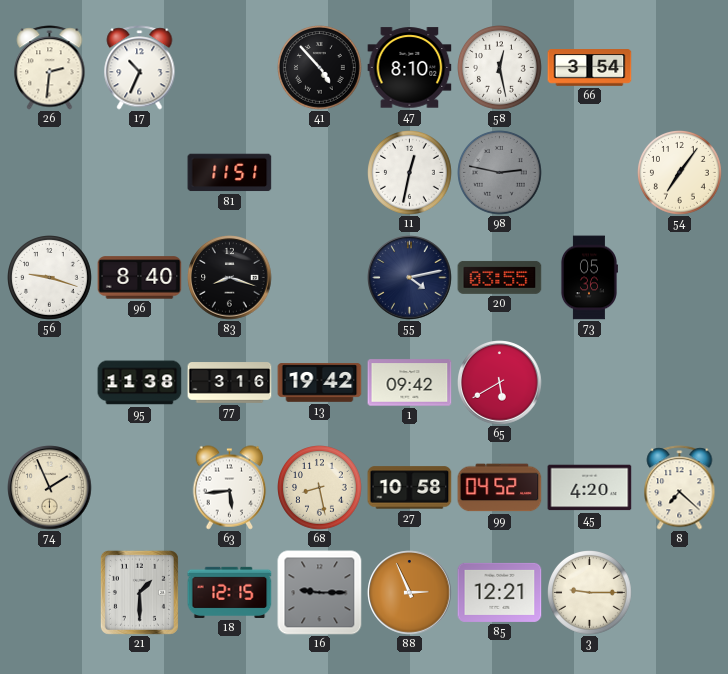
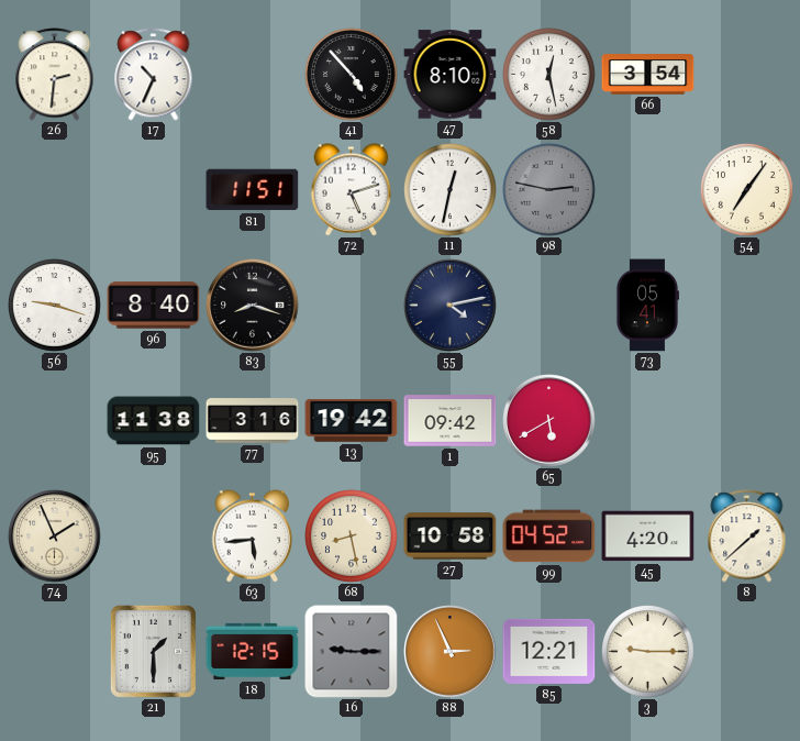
72: none -> 5:12 (352, 190)
20: 03:55 -> none (500, 277)
73: 05:36 -> 05:41 (647, 306)
8: 7:22 -> 1:38 (747, 537)
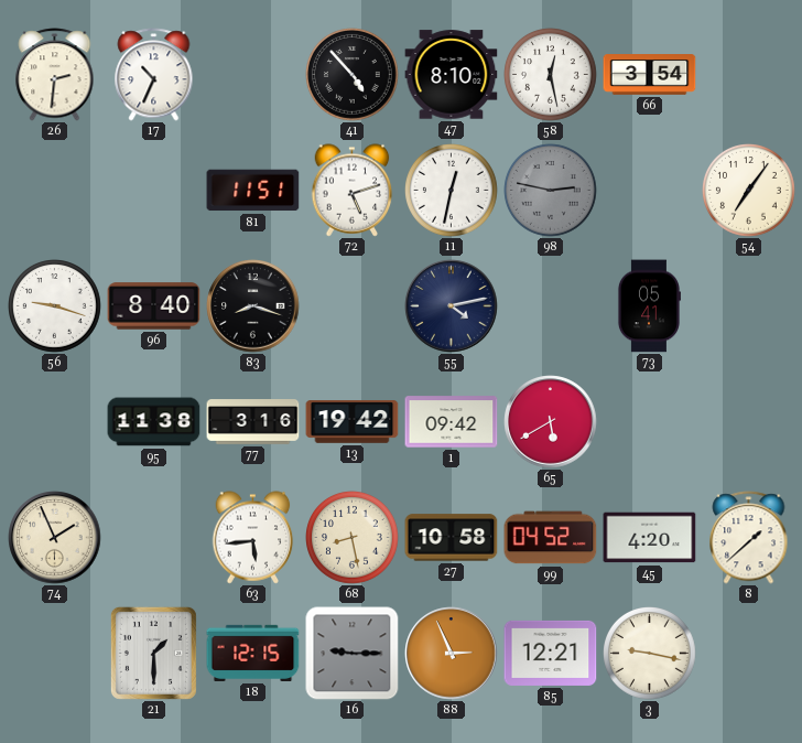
3: 9:15 -> 9:17 (650, 654)
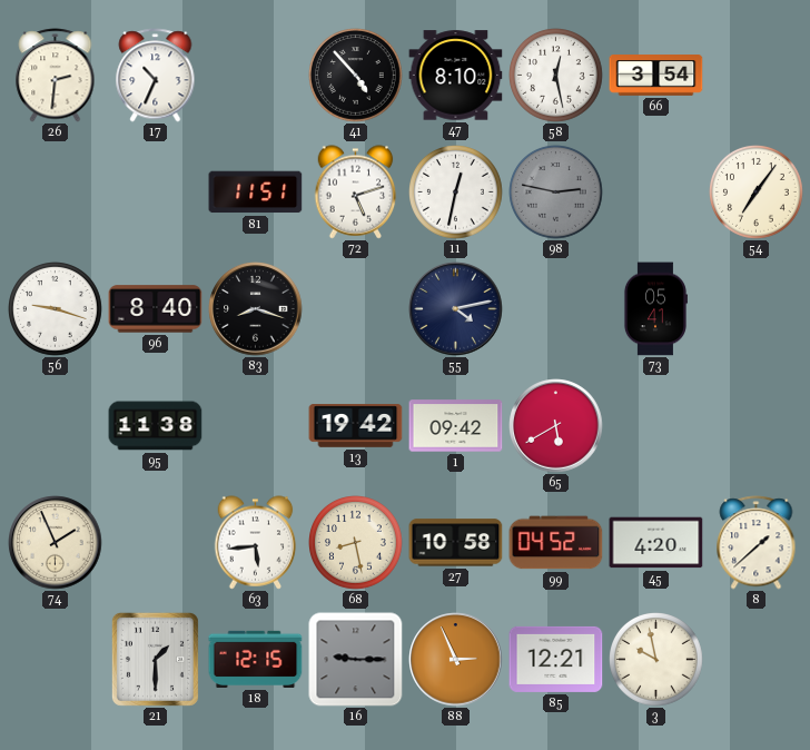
77: 3:16 -> none (253, 422)
3: 9:17 -> 9:58 (656, 660)
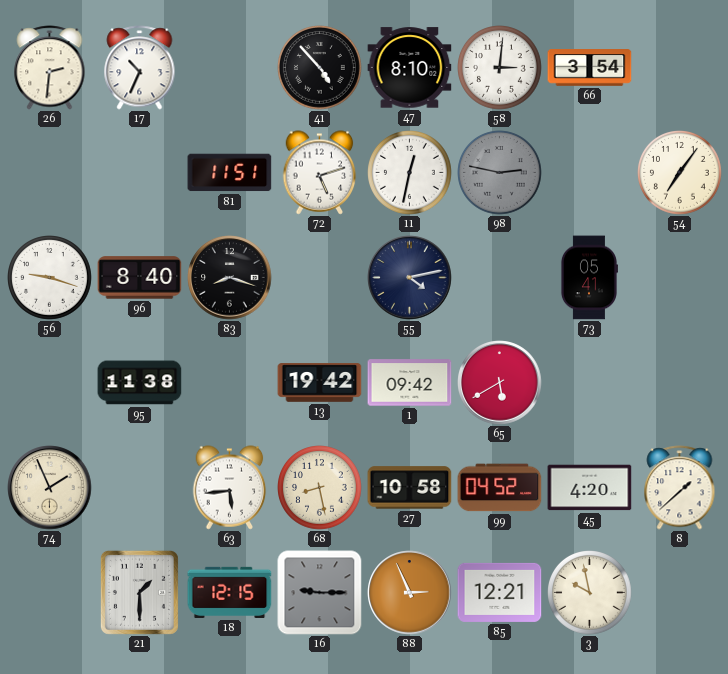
58: 12:28 -> 3:01 (500, 68)
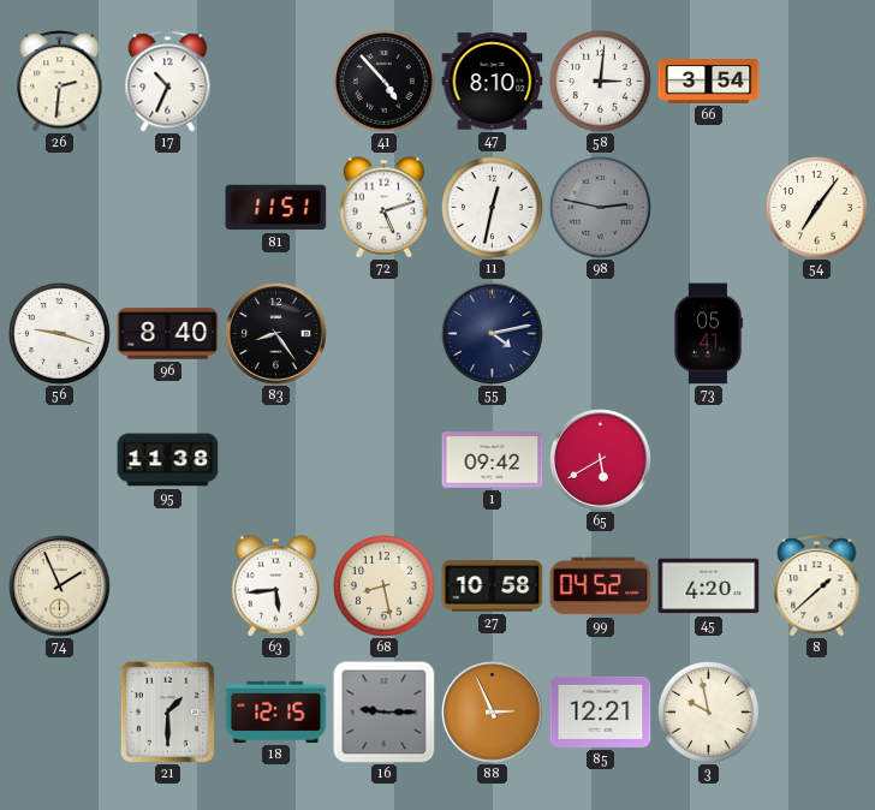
83: 8:18 -> 8:24 (276, 334)
13: 19:42 -> none (320, 383)
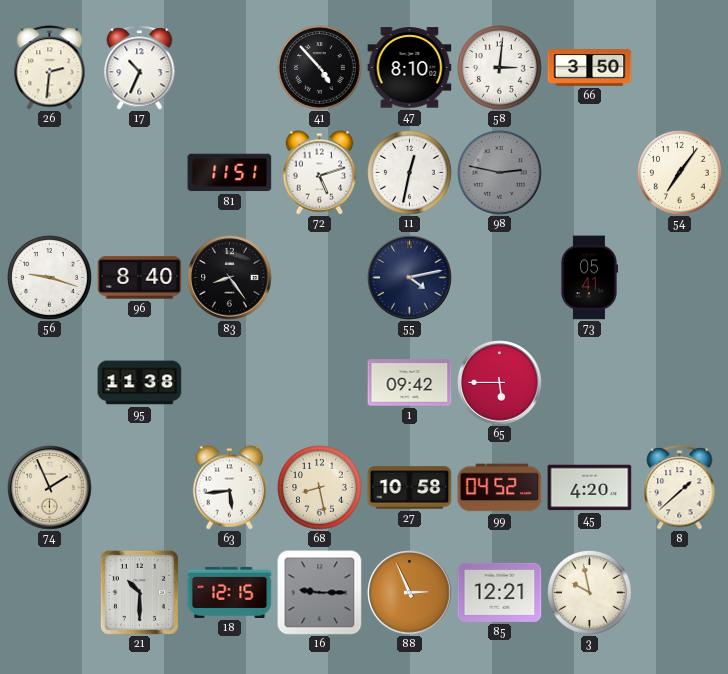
66: 3:54 -> 3:50 (590, 68)
65: 5:40 -> 5:45 (500, 383)
21: 1:30 -> 10:30 (139, 592)
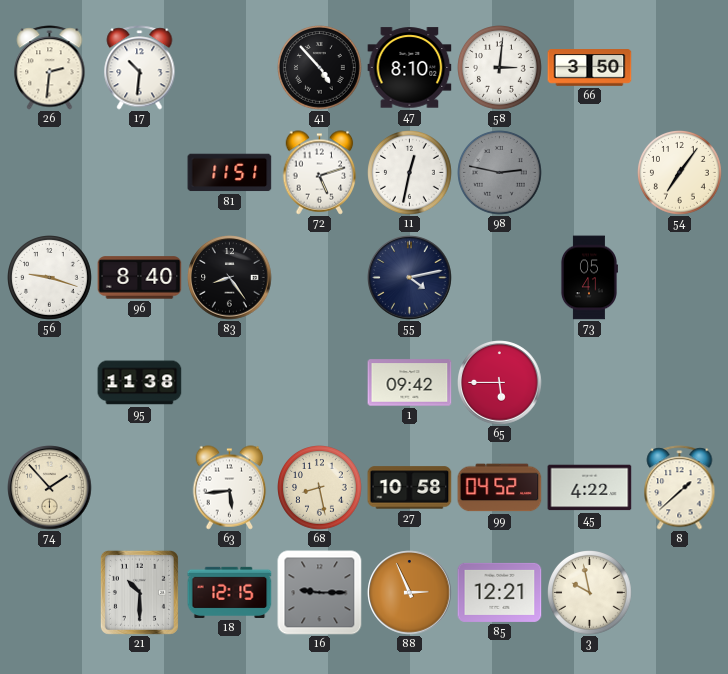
17: 10:34 -> 10:31 (140, 68)
74: 1:56 -> 1:53 (50, 488)
45: 4:20 -> 4:22 (590, 488)
